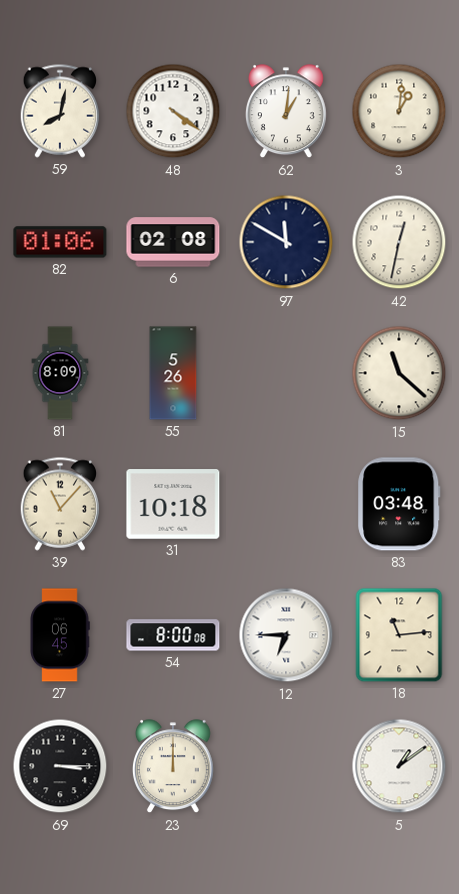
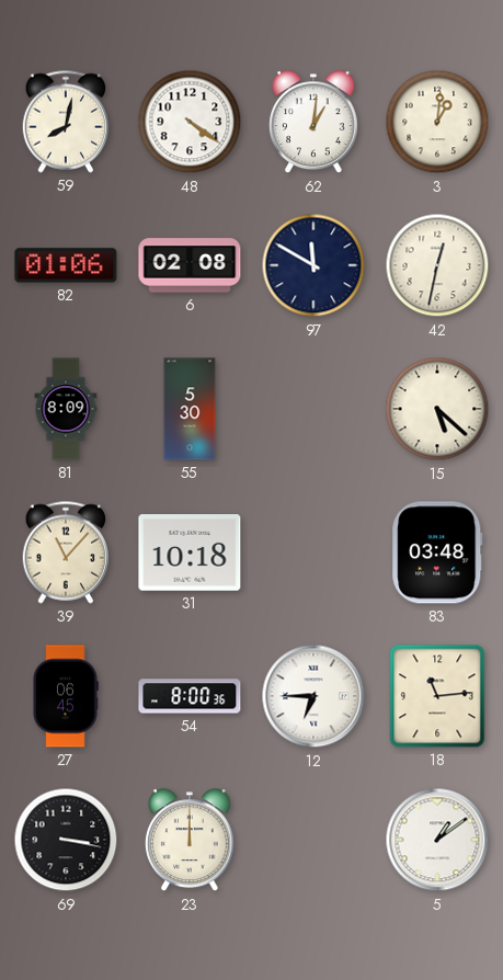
55: 5:26 -> 5:30 (190, 409)
15: 11:22 -> 5:22 (437, 409)
54: 8:00:08 -> 8:00:36 (190, 696)
69: 3:15 -> 3:17 (66, 840)
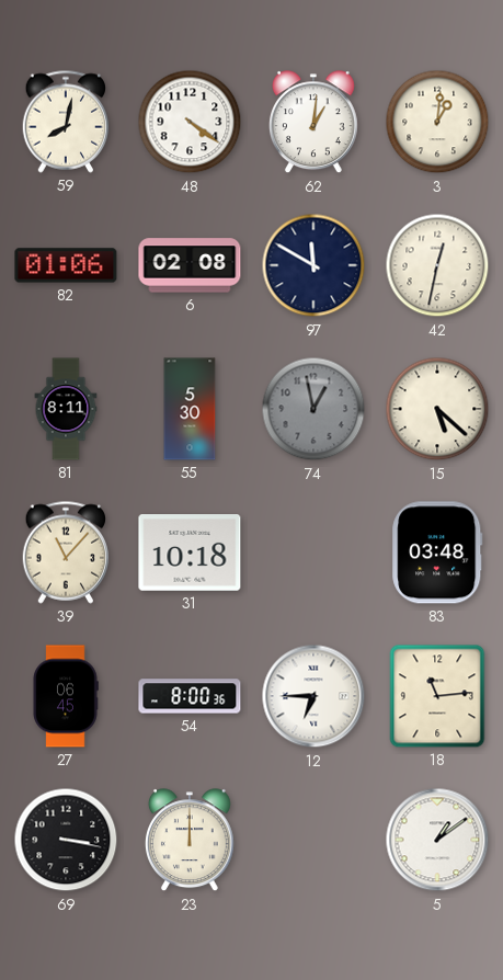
81: 8:09 -> 8:11 (66, 409)
74: none -> 12:58 (313, 409)
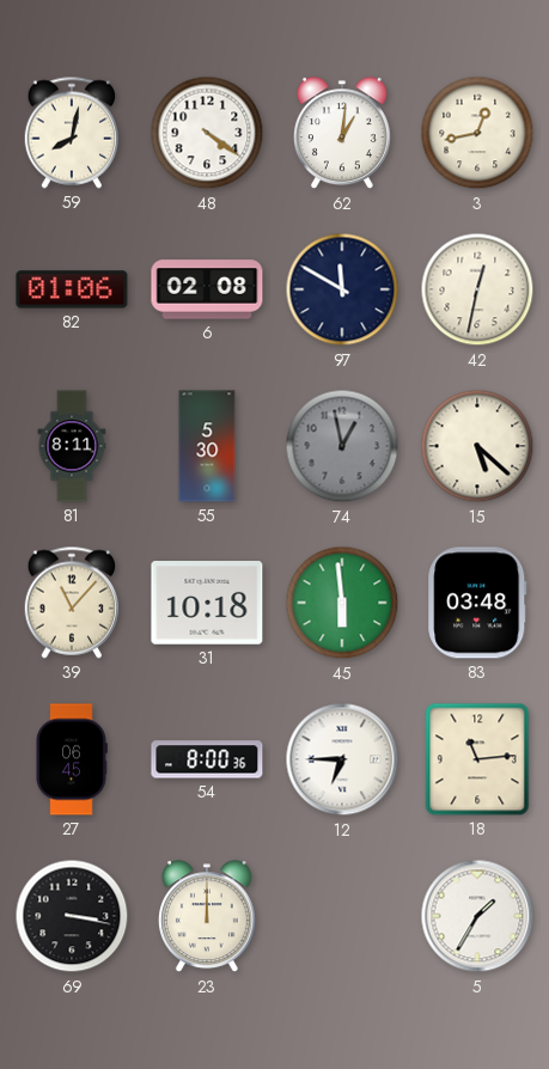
3: 1:01 -> 12:43 (477, 133)
45: none -> 5:59 (342, 603)
5: 1:09 -> 1:35 (477, 916)
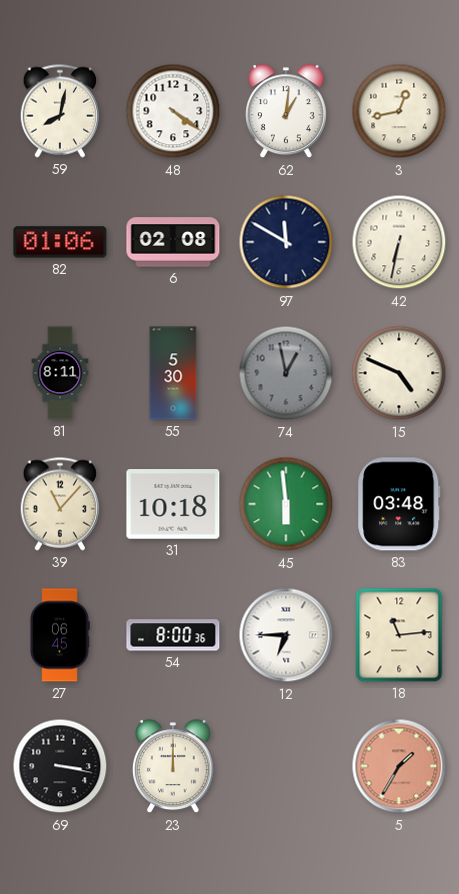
42: 12:32 -> 6:32 (399, 242)
15: 5:22 -> 4:49 (399, 373)
5 dial: white -> salmon (399, 766)
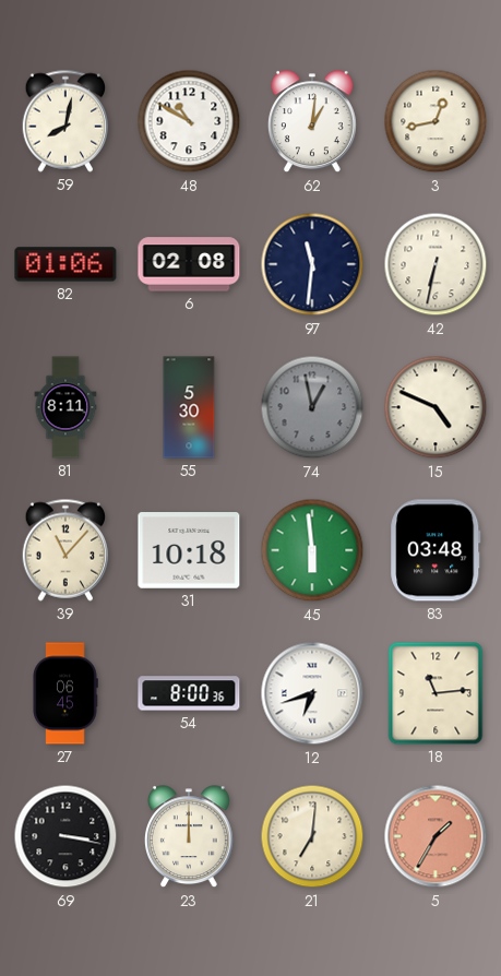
48: 4:21 -> 10:50 (189, 121)
97: 11:50 -> 11:31 (312, 264)
12: 6:45 -> 6:42 (312, 693)
21: none -> 7:01 (312, 836)
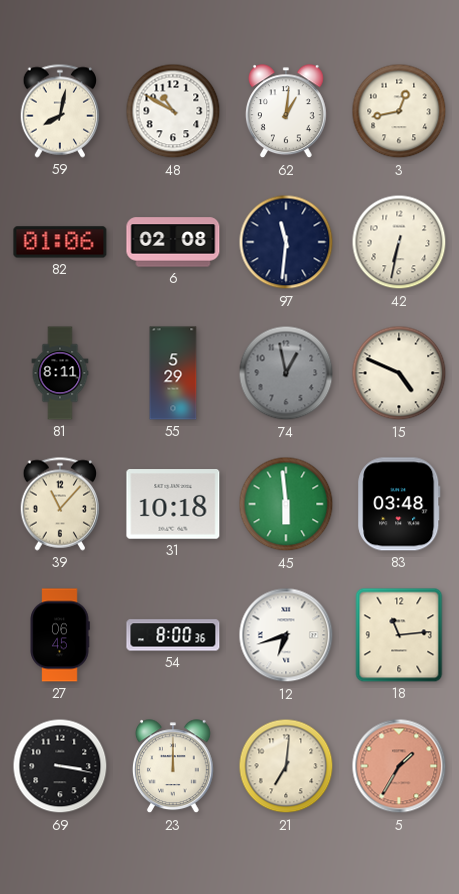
55: 5:30 -> 5:29 (173, 373)
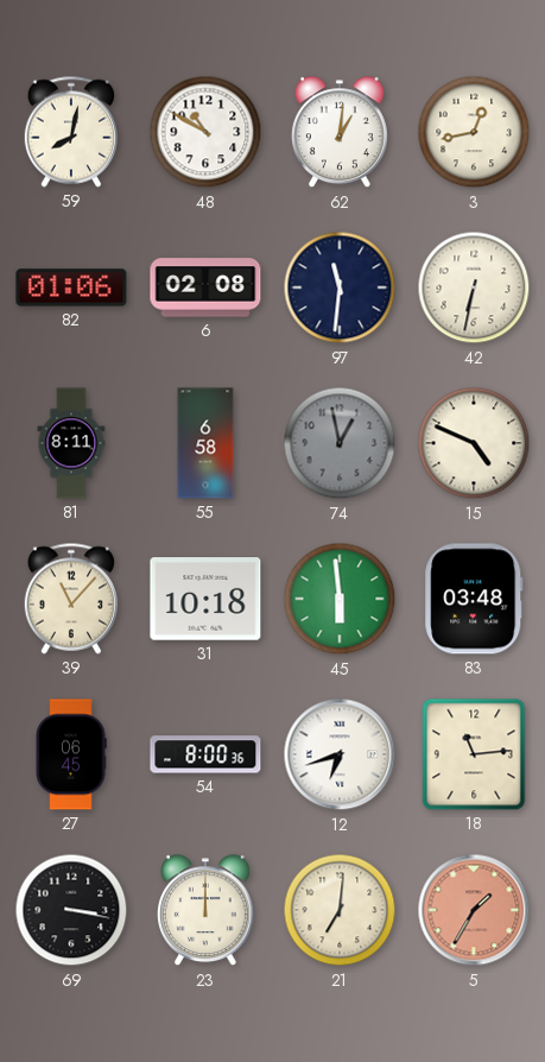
55: 5:29 -> 6:58 (205, 443)
